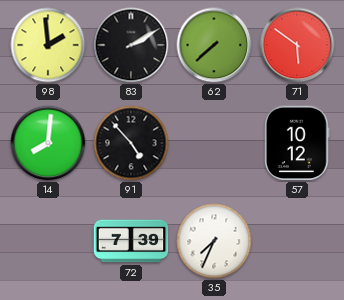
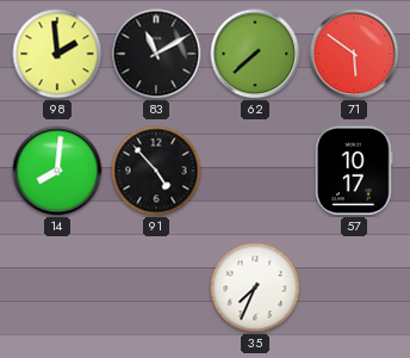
83: 2:10 -> 11:10 (156, 54)
57: 10:12 -> 10:17 (354, 171)
72: 7:39 -> none (131, 241)
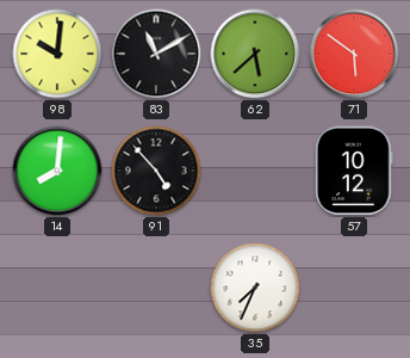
98: 1:59 -> 10:01 (57, 54)
62: 7:38 -> 5:38 (255, 54)
57: 10:17 -> 10:12 (354, 171)
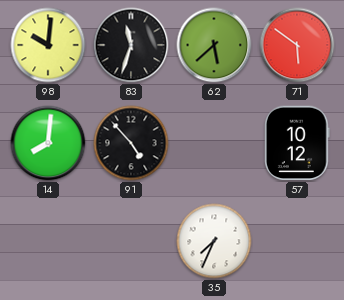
83: 11:10 -> 11:33 (131, 45)
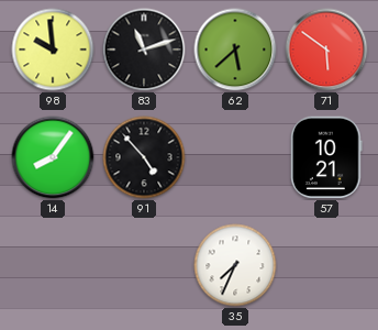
98: 10:01 -> 9:59 (53, 50)
83: 11:33 -> 11:12 (144, 50)
14: 8:01 -> 8:06 (53, 157)
57: 10:12 -> 10:21 (326, 157)
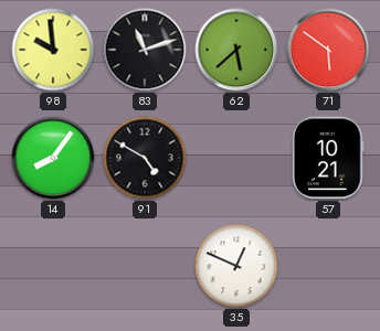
91: 4:53 -> 4:50 (145, 158)
35: 7:34 -> 12:49 (236, 266)
